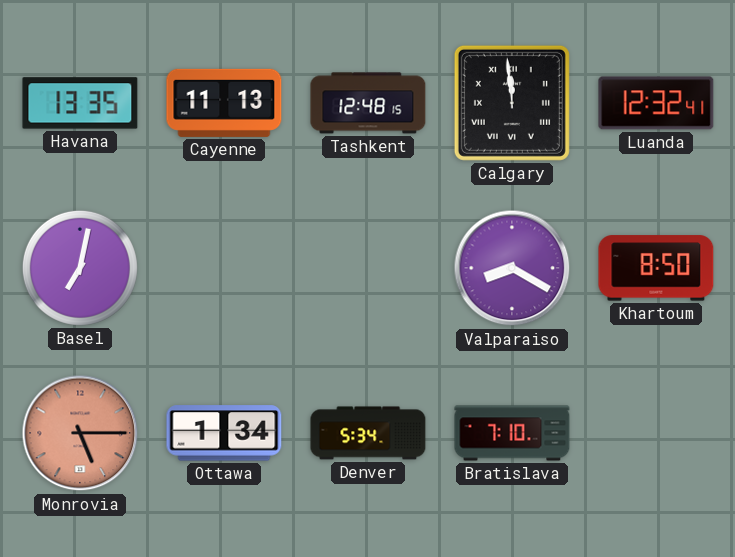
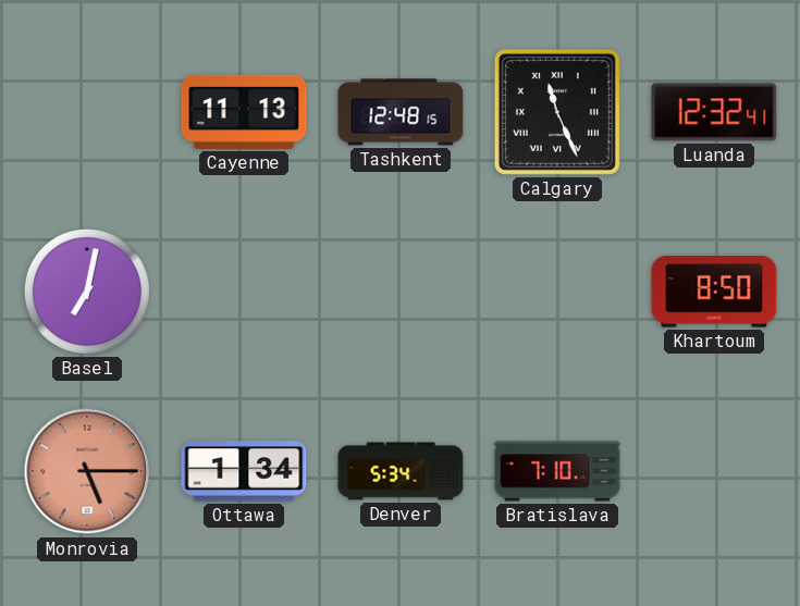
Havana: 13:35 -> none (80, 103)
Calgary: 11:59 -> 11:26 (557, 112)
Valparaiso: 8:20 -> none (512, 268)
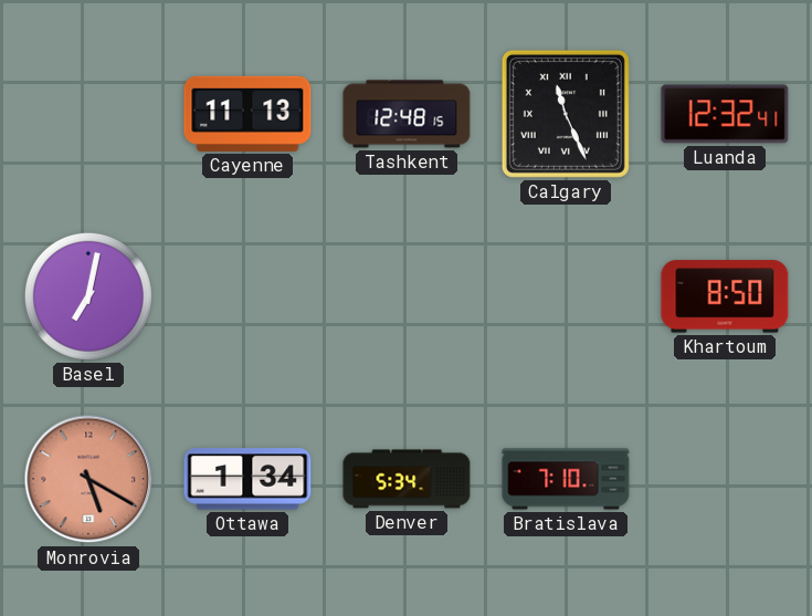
Monrovia: 5:15 -> 5:20 (88, 479)
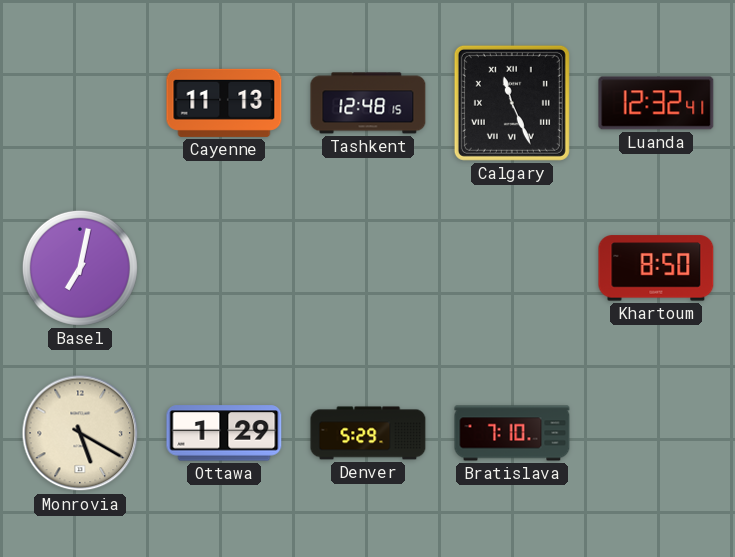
Monrovia dial: salmon -> cream (80, 433)
Ottawa: 1:34 -> 1:29 (224, 433)
Denver: 5:34 -> 5:29 (368, 433)
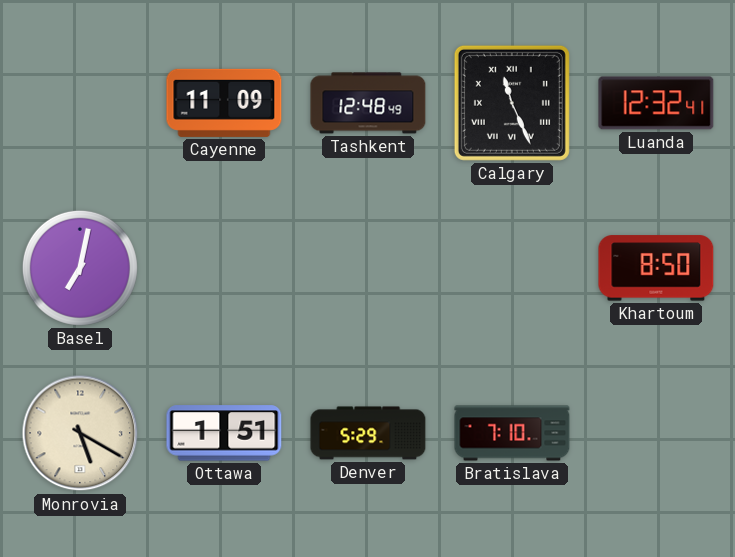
Cayenne: 11:13 -> 11:09 (224, 103)
Tashkent: 12:48:15 -> 12:48:49 (368, 103)
Ottawa: 1:29 -> 1:51 (224, 433)
